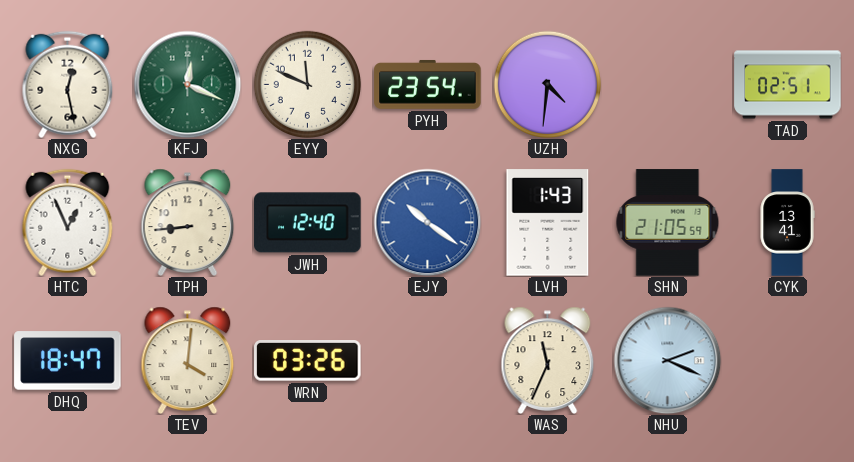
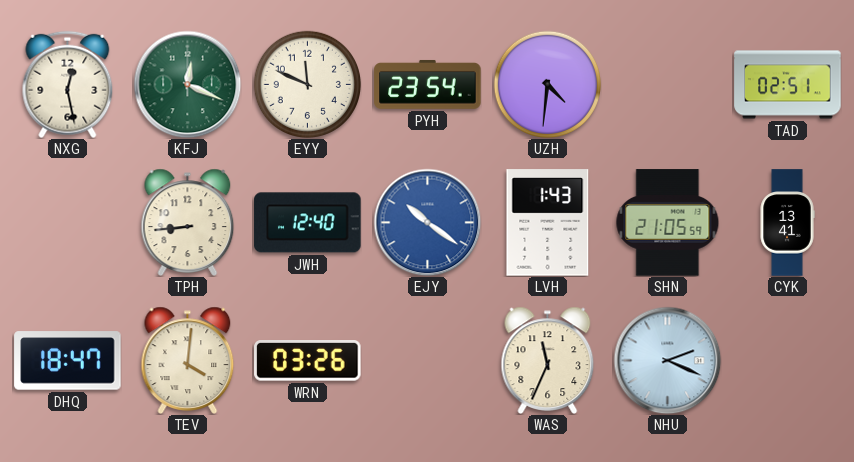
HTC: 12:56 -> none (68, 222)
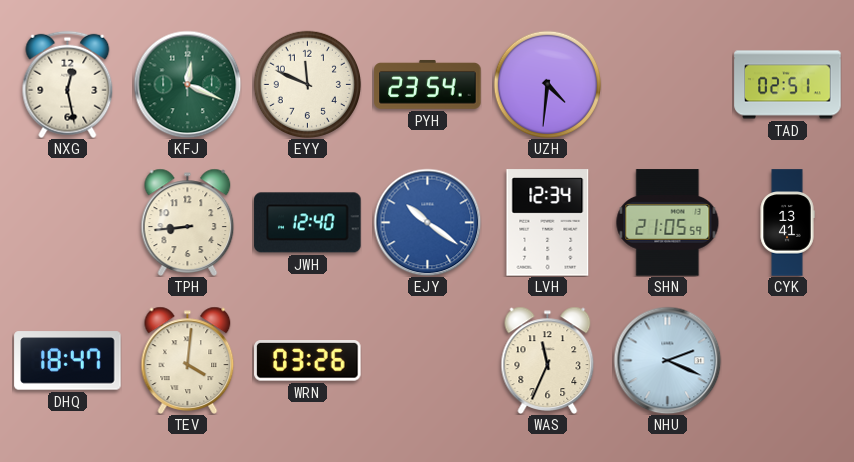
LVH: 1:43 -> 12:34 (548, 223)
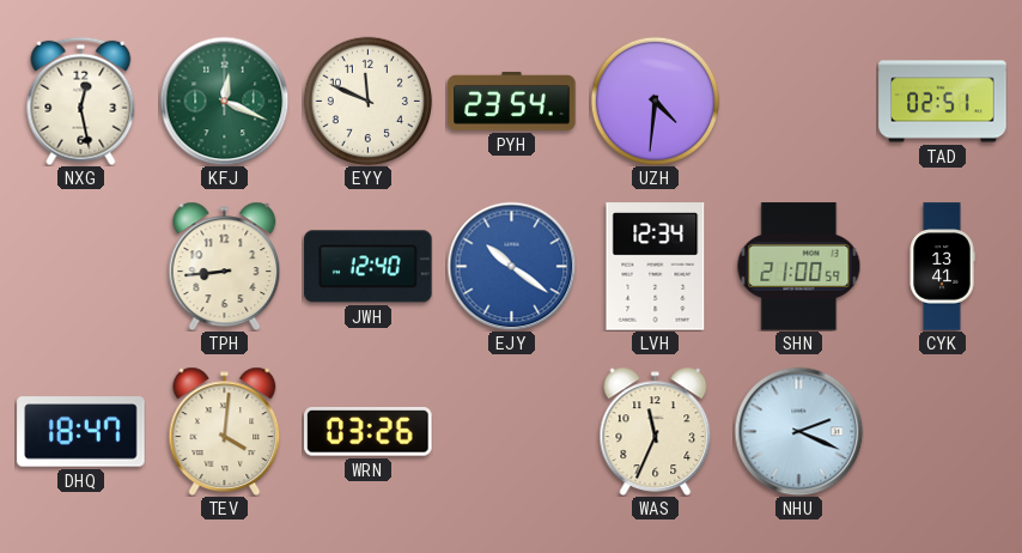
SHN: 21:05 -> 21:00 (799, 267)
